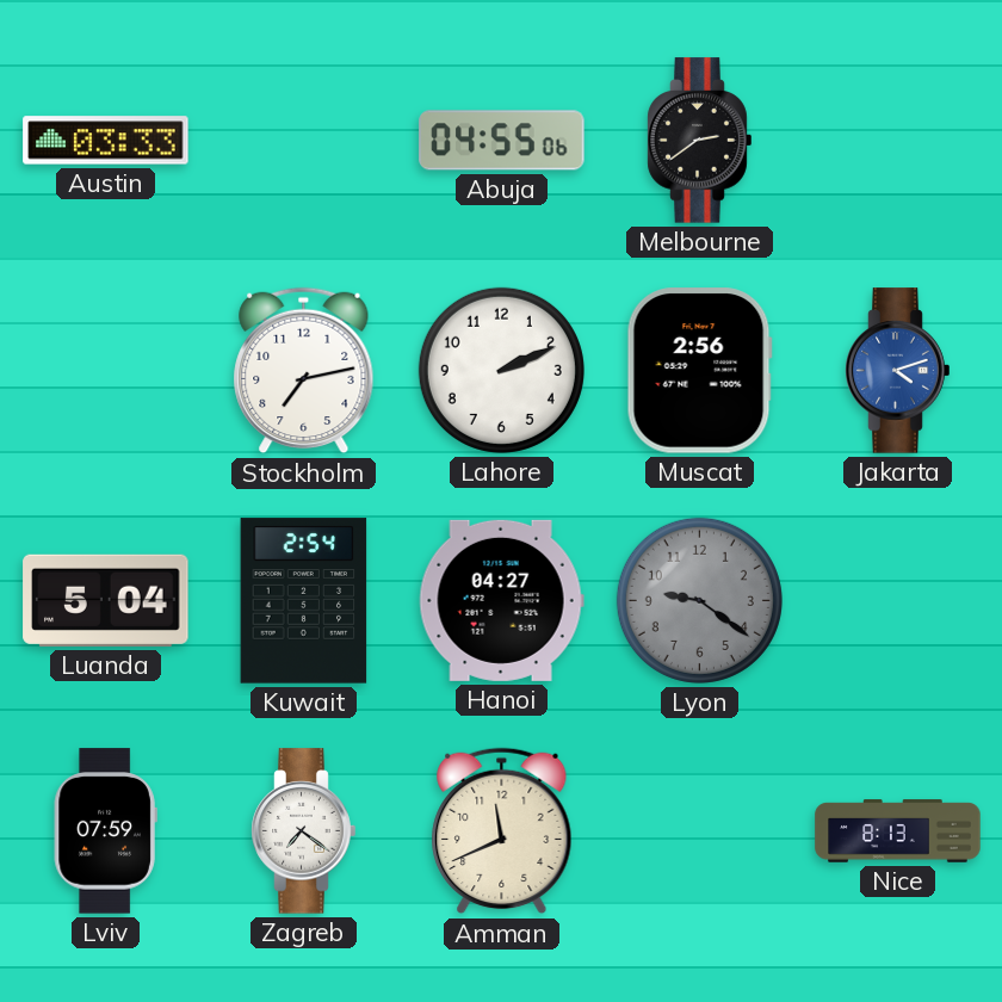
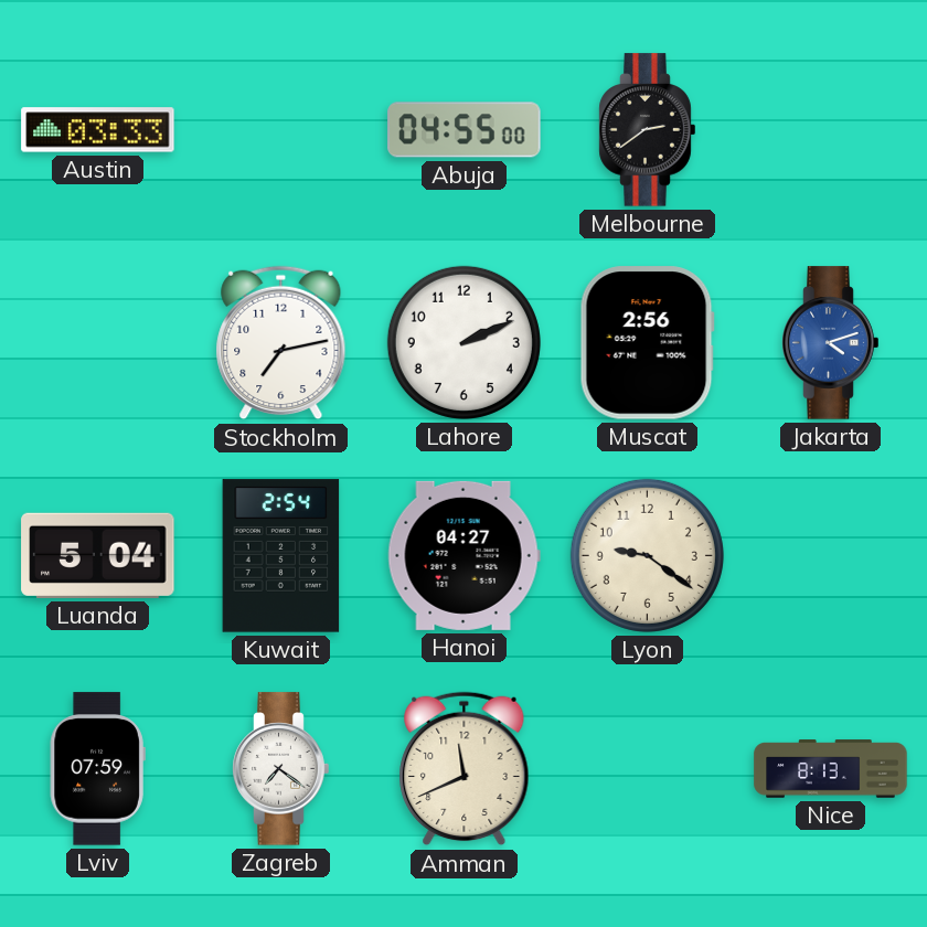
Abuja: 04:55:06 -> 04:55:00 (465, 130)
Lyon dial: grey -> cream (647, 555)
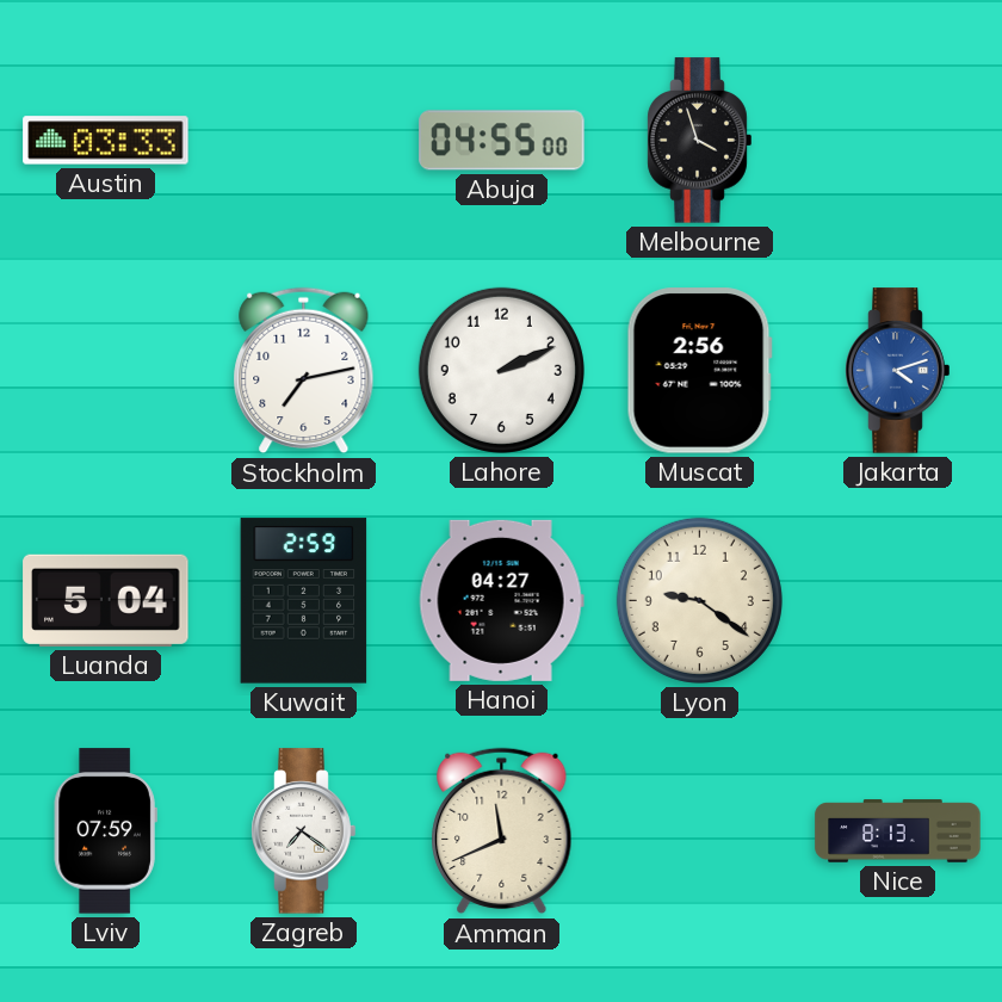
Melbourne: 2:39 -> 3:57 (700, 141)
Kuwait: 2:54 -> 2:59 (304, 601)
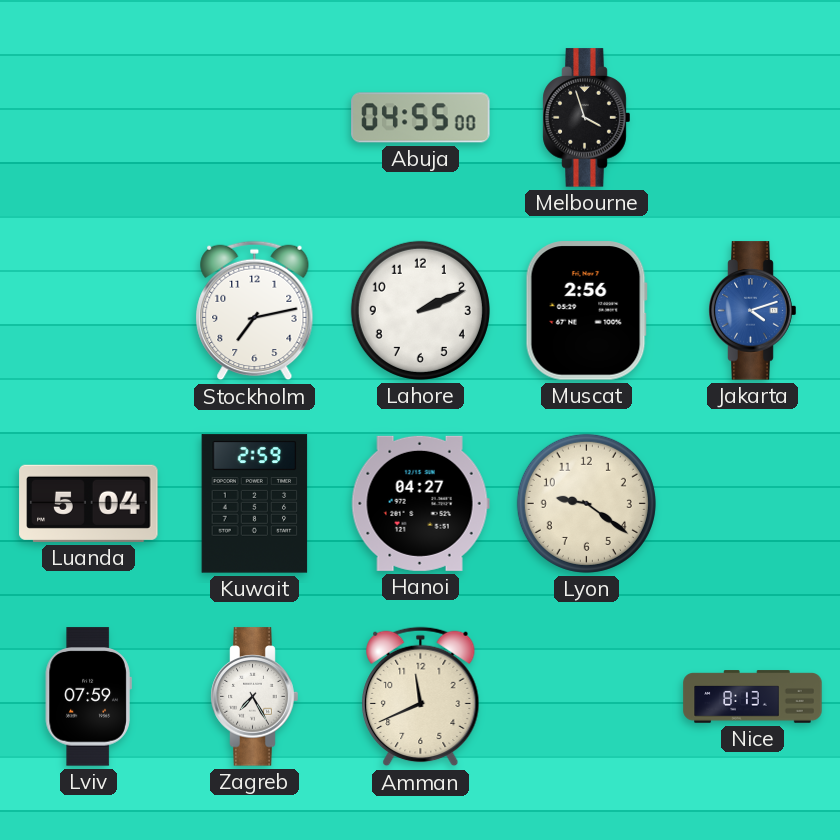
Austin: 03:33 -> none (106, 141)
Zagreb: 7:21 -> 7:25 (255, 697)
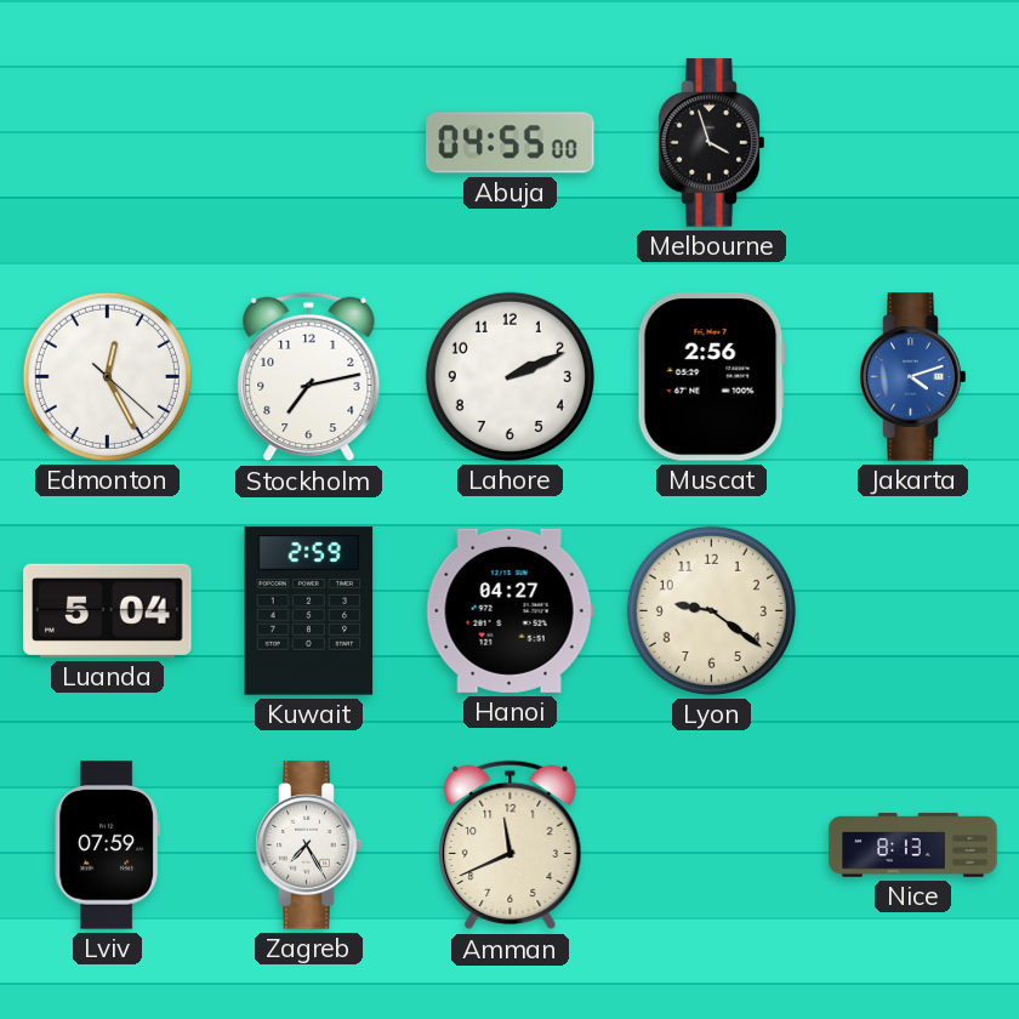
Edmonton: none -> 12:25 (107, 376)
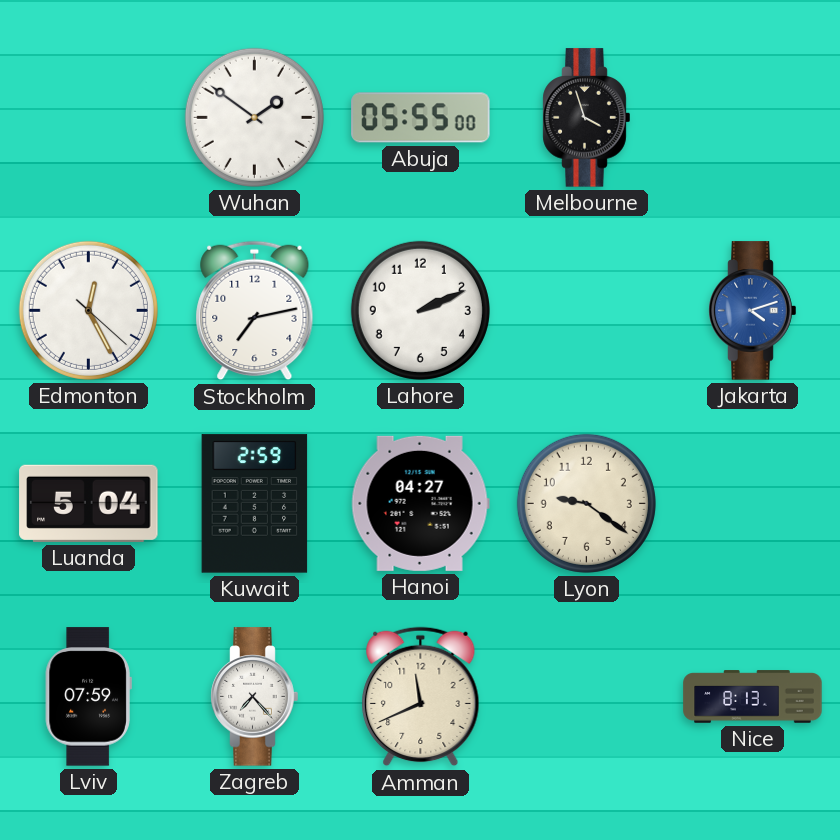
Wuhan: none -> 1:51 (254, 117)
Abuja: 04:55 -> 05:55 (421, 118)
Muscat: 2:56 -> none (711, 377)
Zagreb: 7:25 -> 7:23 (255, 697)
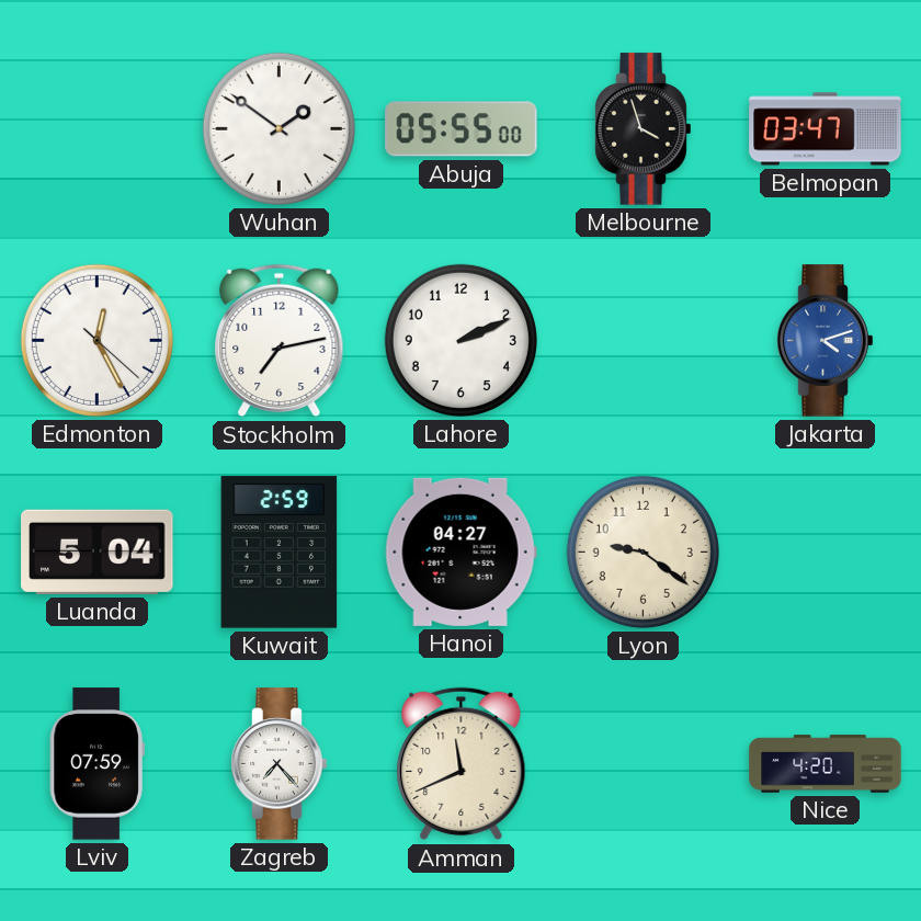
Belmopan: none -> 03:47 (826, 129)
Nice: 8:13 -> 4:20 (826, 764)
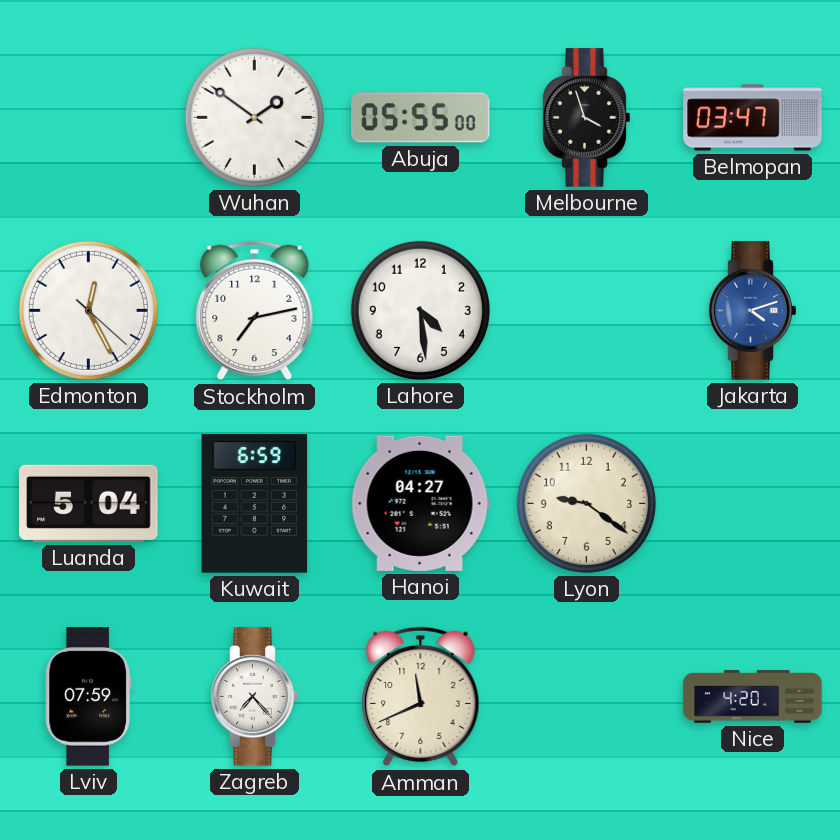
Lahore: 2:11 -> 4:29 (420, 310)
Kuwait: 2:59 -> 6:59 (255, 504)
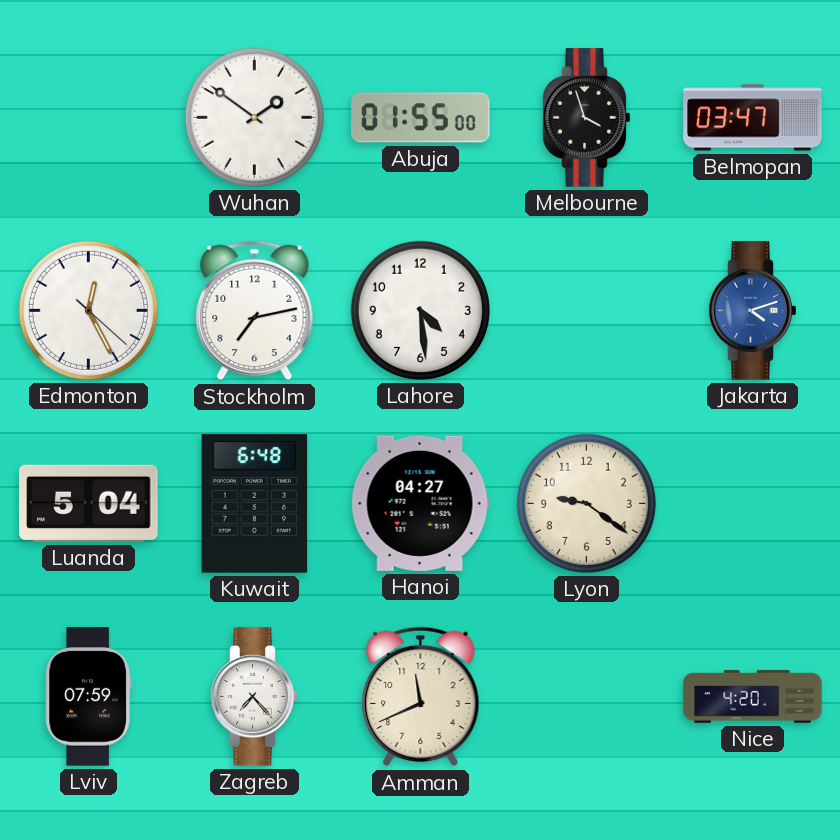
Abuja: 05:55 -> 01:55 (421, 118)
Kuwait: 6:59 -> 6:48 (255, 504)
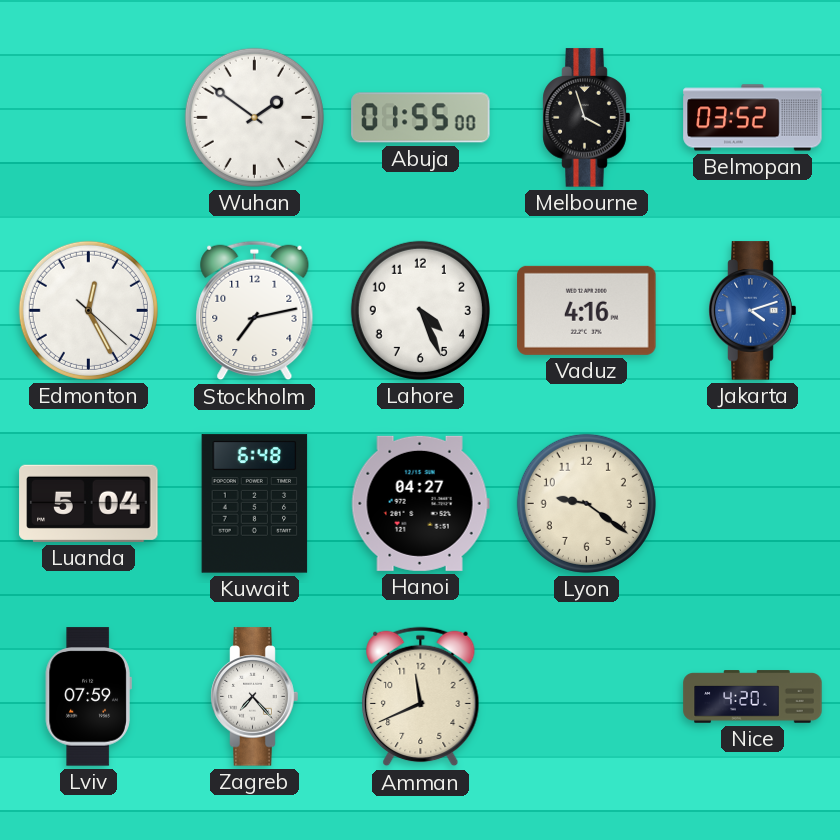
Belmopan: 03:47 -> 03:52 (753, 118)
Lahore: 4:29 -> 4:26 (420, 310)
Vaduz: none -> 4:16 (587, 310)
